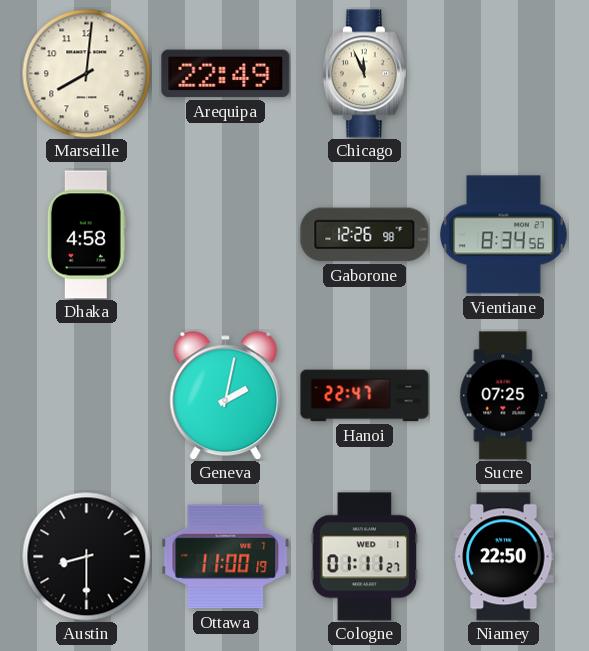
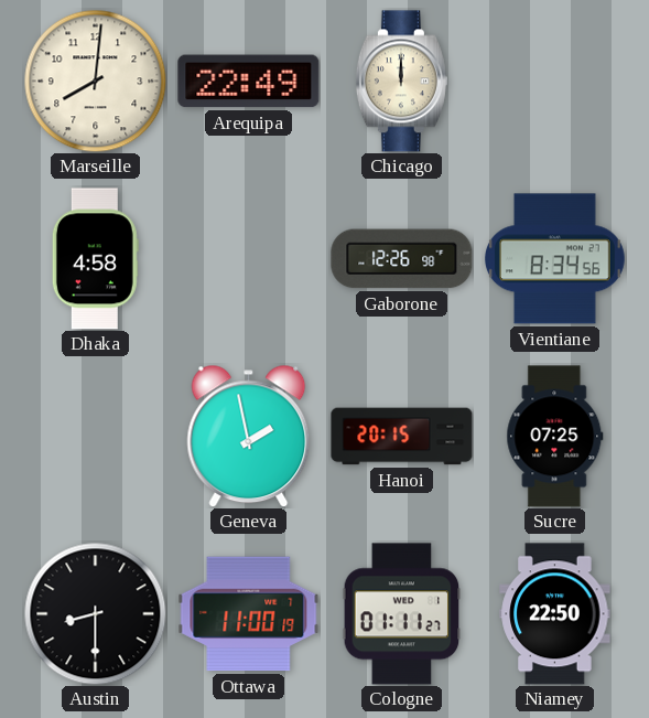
Chicago: 11:56 -> 12:00 (401, 82)
Geneva: 2:02 -> 1:58 (249, 436)
Hanoi: 22:47 -> 20:15 (402, 437)
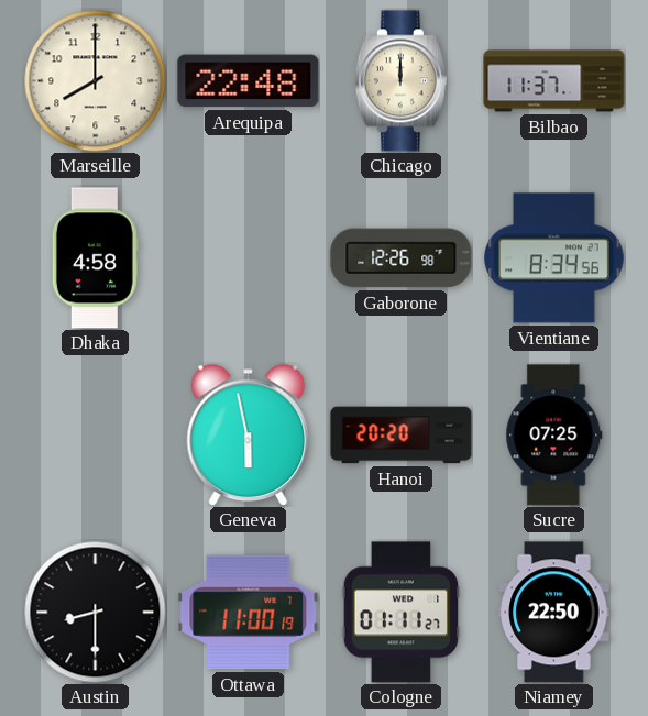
Marseille: 8:01 -> 8:00 (95, 80)
Arequipa: 22:49 -> 22:48 (249, 81)
Bilbao: none -> 11:37 (554, 81)
Geneva: 1:58 -> 5:58 (249, 434)
Hanoi: 20:15 -> 20:20 (402, 436)
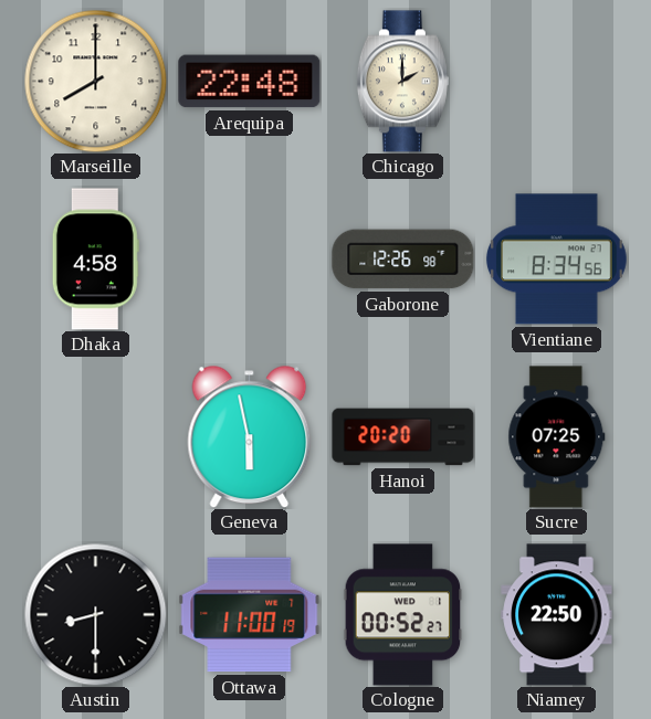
Chicago: 12:00 -> 2:00 (402, 82)
Bilbao: 11:37 -> none (554, 81)
Cologne: 01:11 -> 00:52 (403, 615)
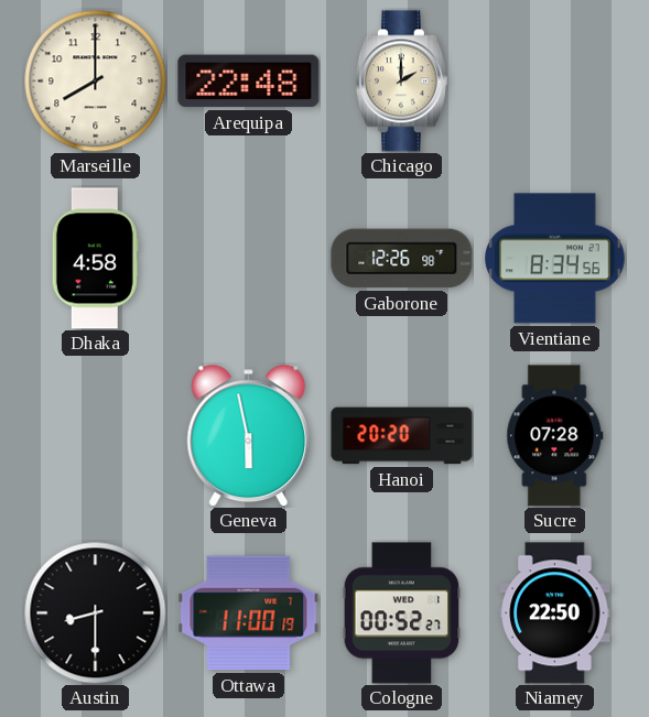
Sucre: 07:25 -> 07:28 (555, 436)
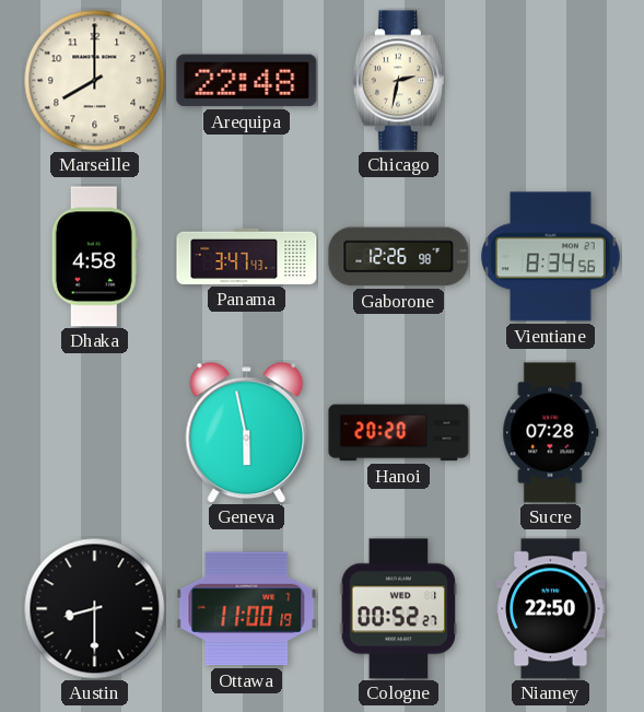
Chicago: 2:00 -> 2:32 (398, 81)
Panama: none -> 3:47 (247, 256)
